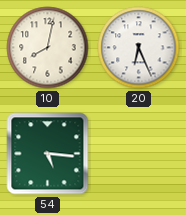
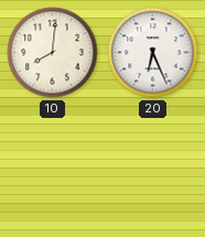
10: 8:02 -> 8:01 (53, 53)
54: 5:16 -> none (48, 154)
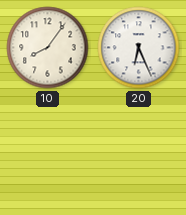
10: 8:01 -> 8:06 (48, 48)
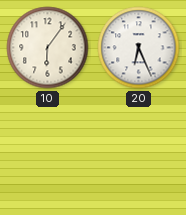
10: 8:06 -> 6:06 (48, 48)
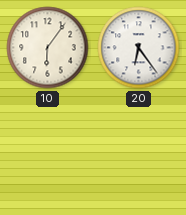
20: 6:26 -> 6:24 (139, 48)
